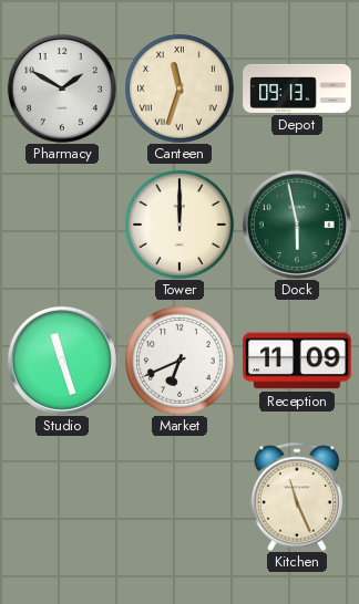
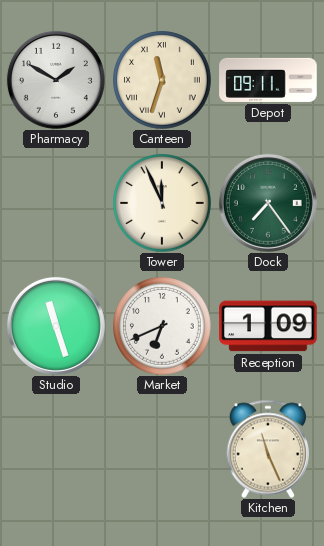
Depot: 09:13 -> 09:11 (268, 80)
Tower: 12:00 -> 11:56 (162, 204)
Dock: 5:58 -> 7:24 (268, 203)
Reception: 11:09 -> 1:09 (268, 326)
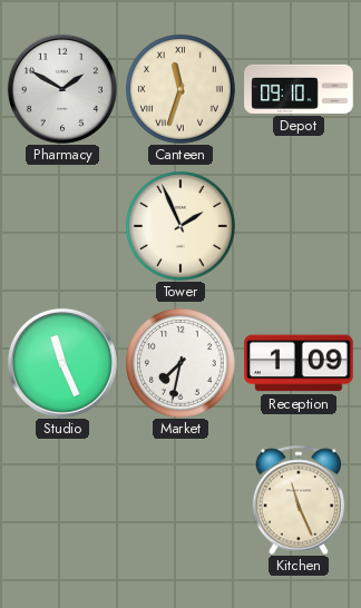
Depot: 09:11 -> 09:10 (299, 89)
Tower: 11:56 -> 1:56 (180, 227)
Dock: 7:24 -> none (268, 203)
Studio: 11:27 -> 11:26 (62, 363)
Market: 6:41 -> 7:32 (180, 364)
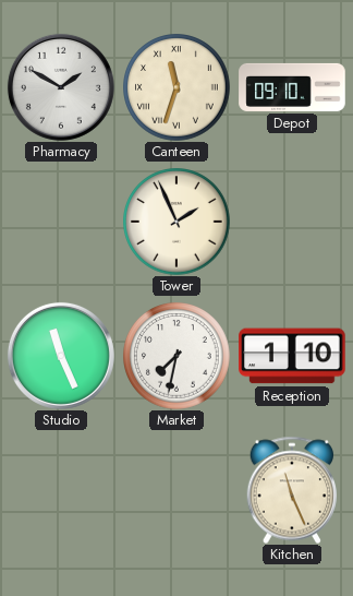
Reception: 1:09 -> 1:10 (292, 356)
